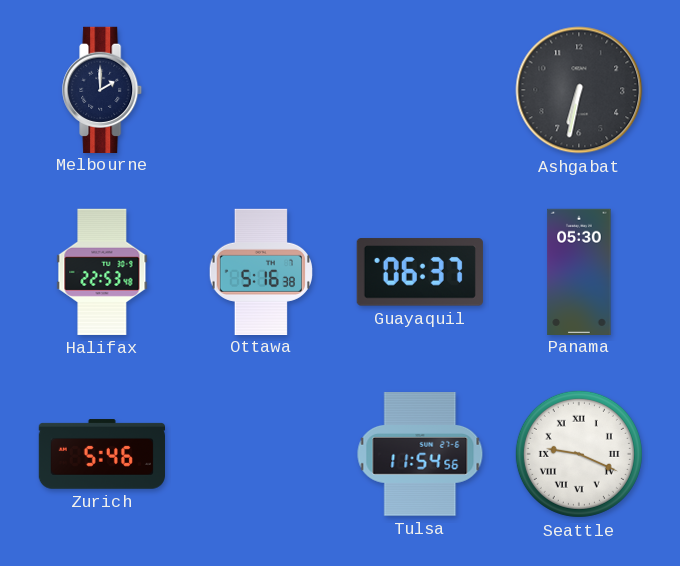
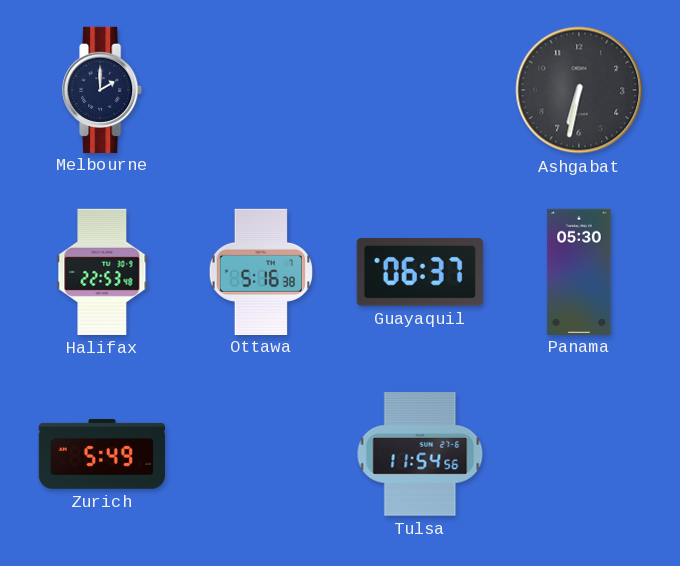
Zurich: 5:46 -> 5:49 (101, 454)
Seattle: 9:19 -> none (579, 454)
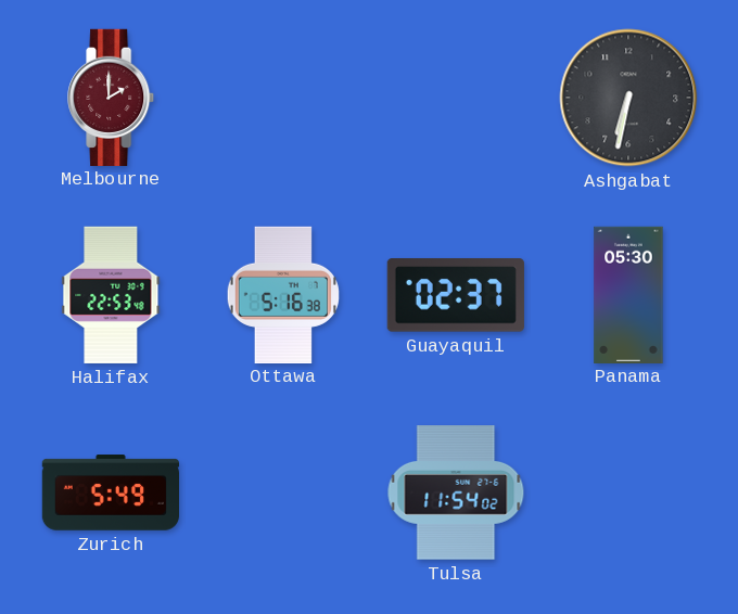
Melbourne dial: navy -> burgundy (112, 97)
Guayaquil: 06:37 -> 02:37 (456, 295)
Tulsa: 11:54:56 -> 11:54:02 (456, 494)
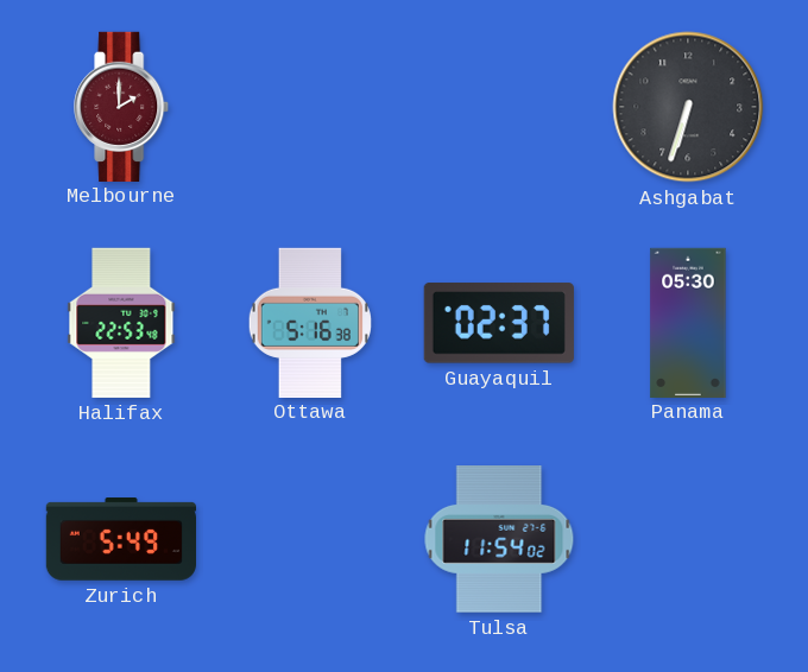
Ashgabat: 6:32 -> 6:33 (688, 107)
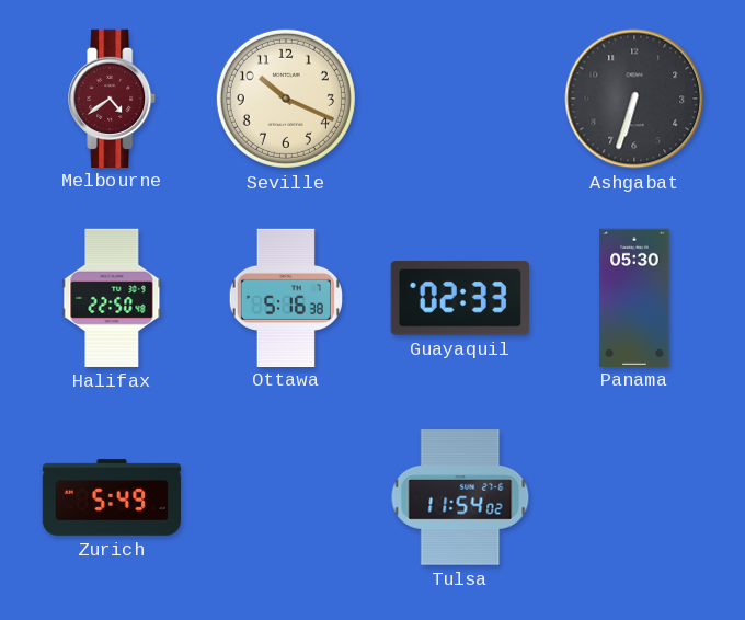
Melbourne: 2:00 -> 4:39 (113, 97)
Seville: none -> 10:19 (286, 99)
Halifax: 22:53 -> 22:50 (112, 298)
Guayaquil: 02:37 -> 02:33 (460, 298)
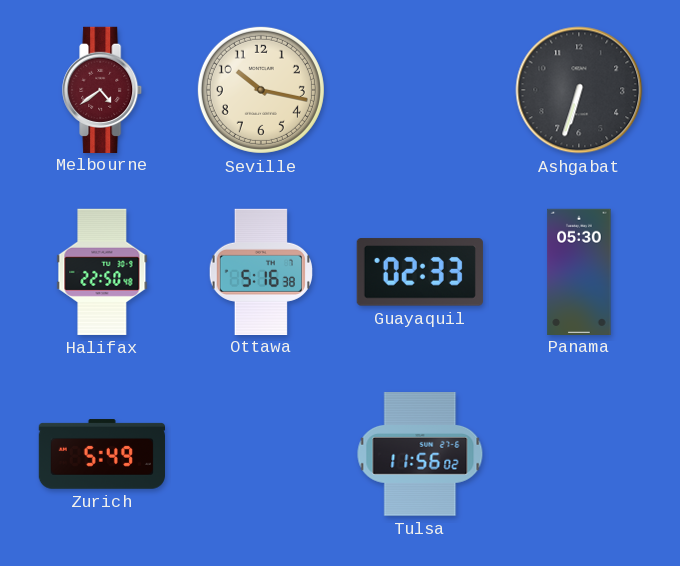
Seville: 10:19 -> 10:17 (261, 90)
Tulsa: 11:54 -> 11:56 (420, 455)
